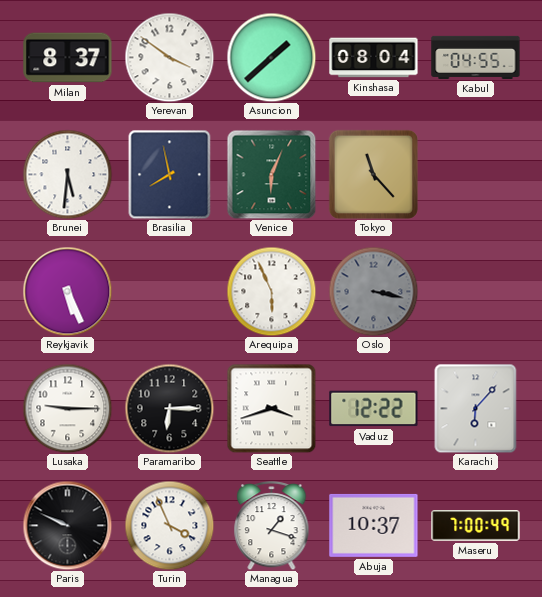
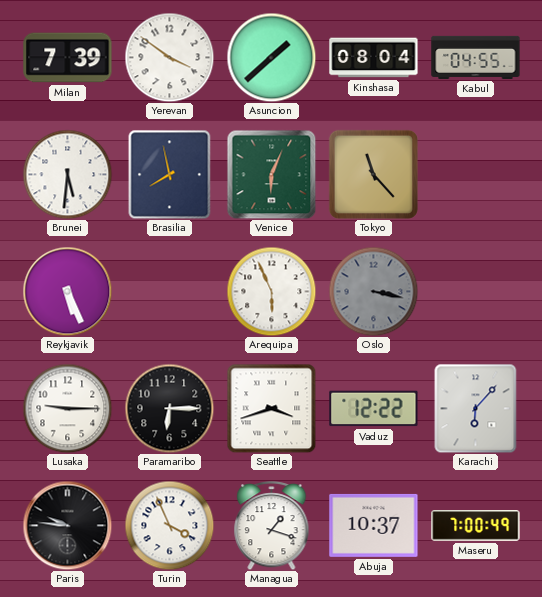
Milan: 8:37 -> 7:39 (68, 58)
Paris: 9:49 -> 9:46 (67, 525)
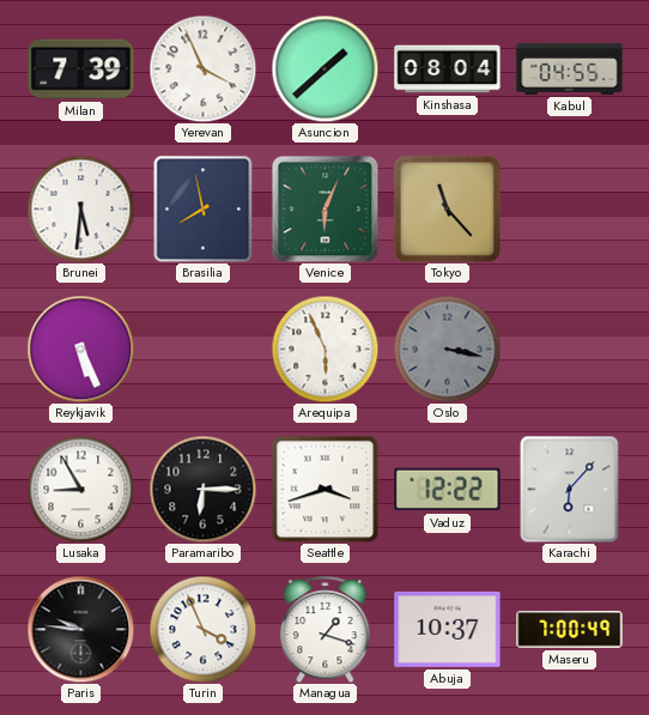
Yerevan: 3:51 -> 3:56 (202, 68)
Lusaka: 9:15 -> 8:55 (80, 489)
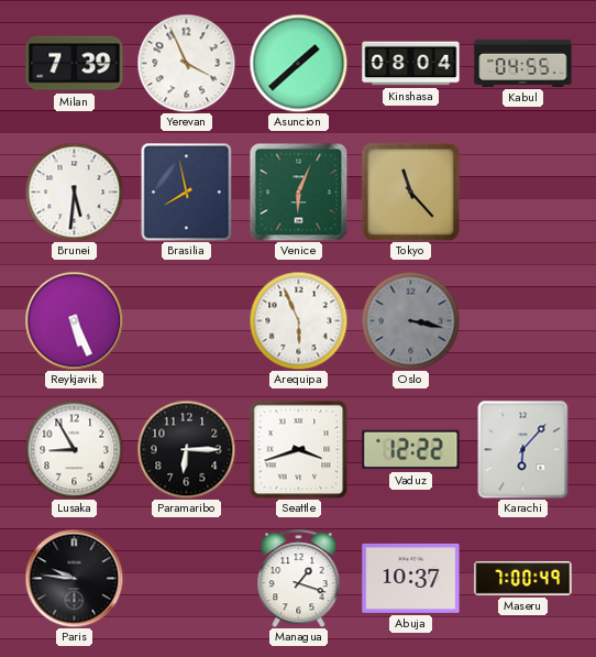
Turin: 3:56 -> none (202, 629)
